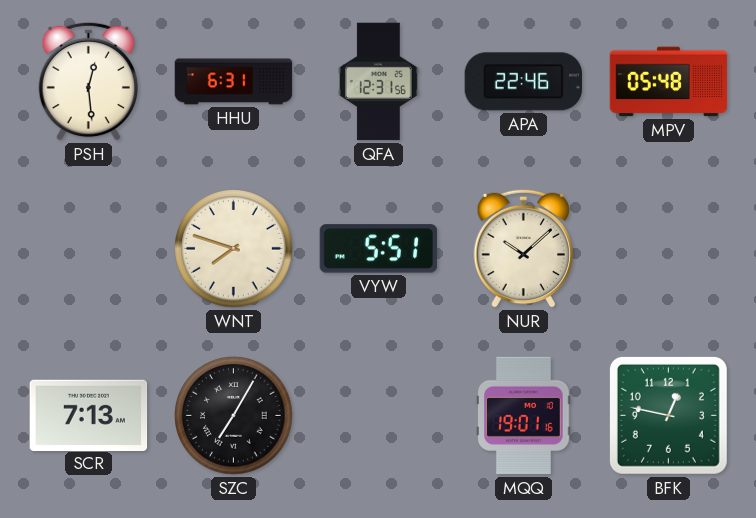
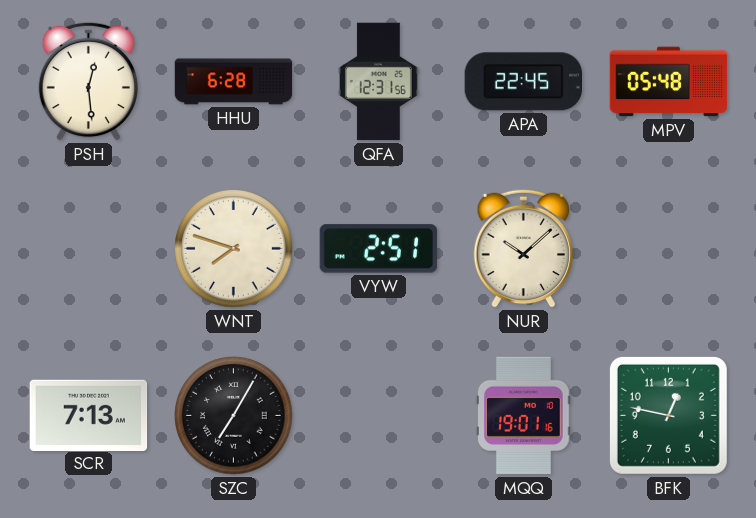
HHU: 6:31 -> 6:28 (234, 82)
APA: 22:46 -> 22:45 (523, 82)
VYW: 5:51 -> 2:51 (379, 249)
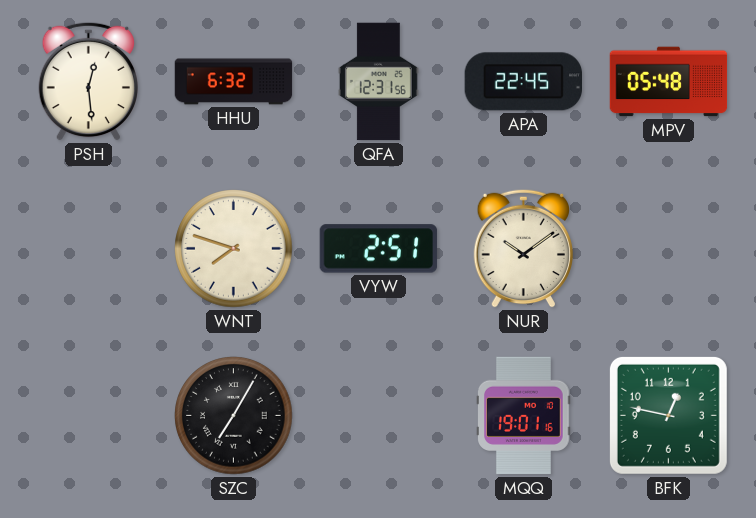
HHU: 6:28 -> 6:32 (234, 82)
NUR: 10:08 -> 10:09 (523, 248)
SCR: 7:13 -> none (89, 415)
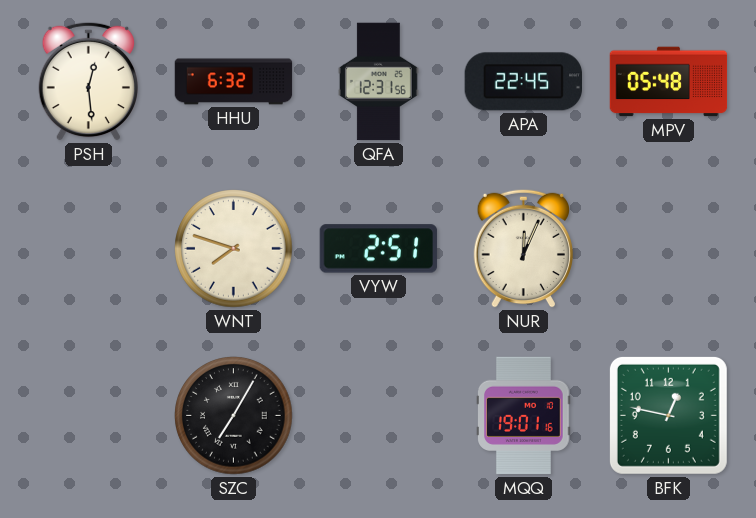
NUR: 10:09 -> 12:04 (523, 248)
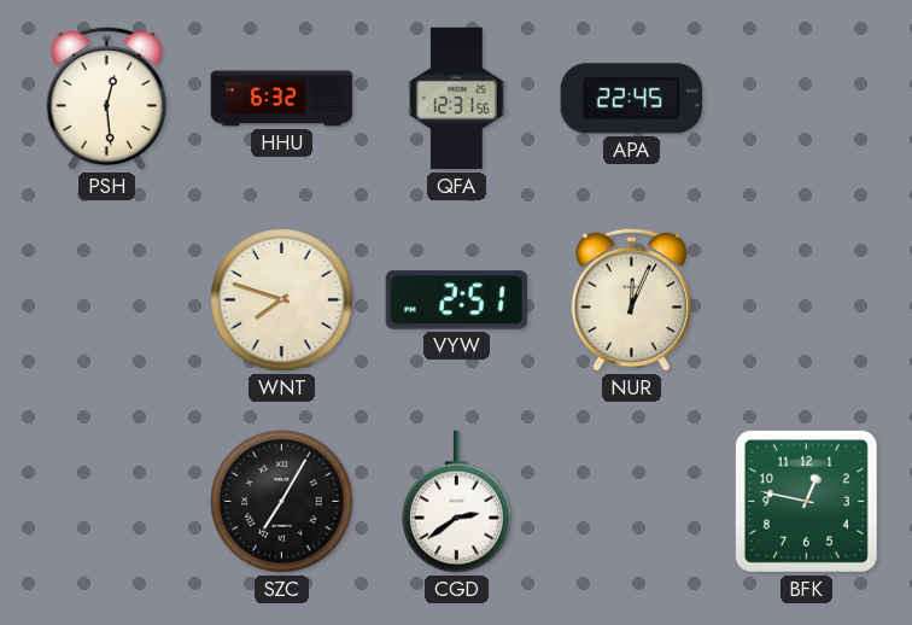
MPV: 05:48 -> none (669, 82)
CGD: none -> 2:39 (457, 502)
MQQ: 19:01 -> none (524, 416)
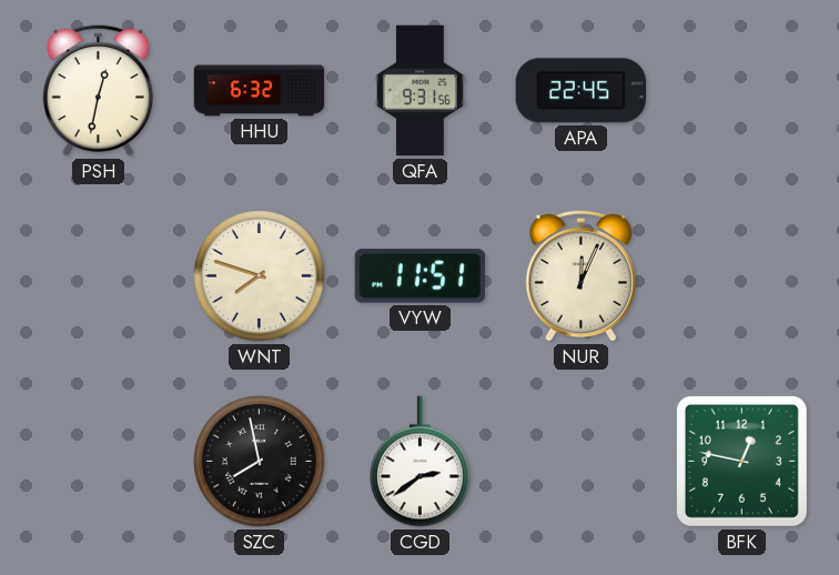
PSH: 12:29 -> 12:32 (98, 90)
QFA: 12:31 -> 9:31 (419, 91)
VYW: 2:51 -> 11:51 (421, 276)
SZC: 7:05 -> 7:58 (260, 462)
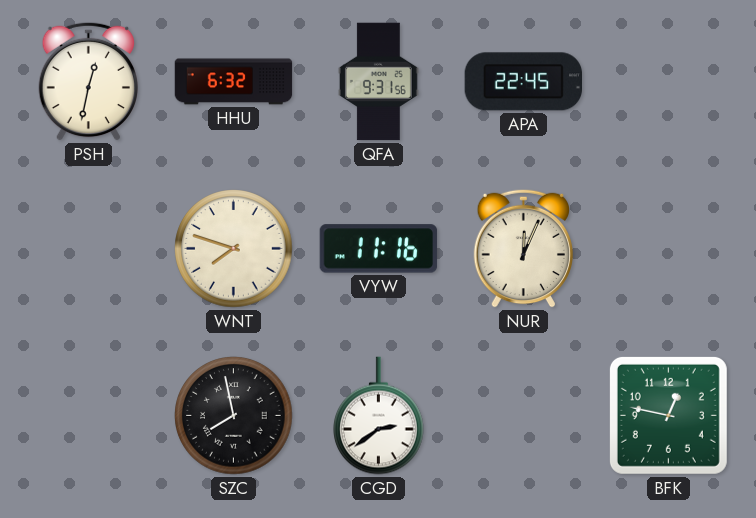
VYW: 11:51 -> 11:16 (379, 249)
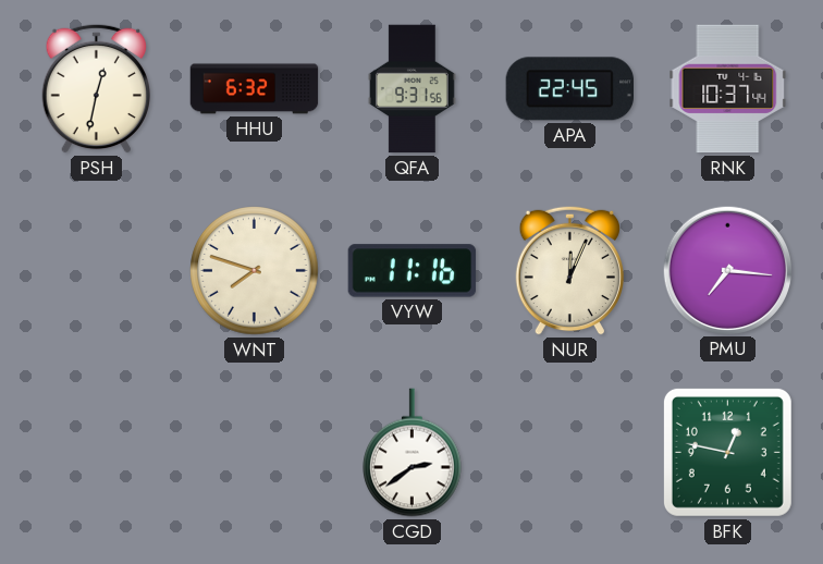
RNK: none -> 10:37 (728, 89)
PMU: none -> 7:16 (727, 270)
SZC: 7:58 -> none (234, 416)
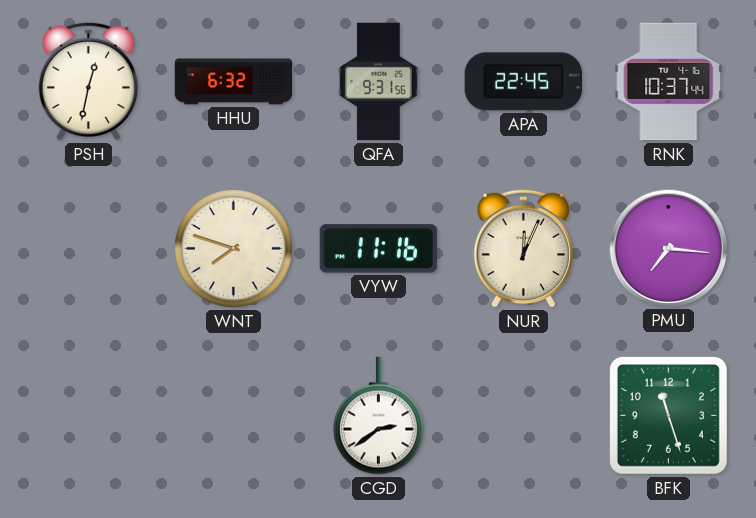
BFK: 12:47 -> 11:27 (668, 415)
